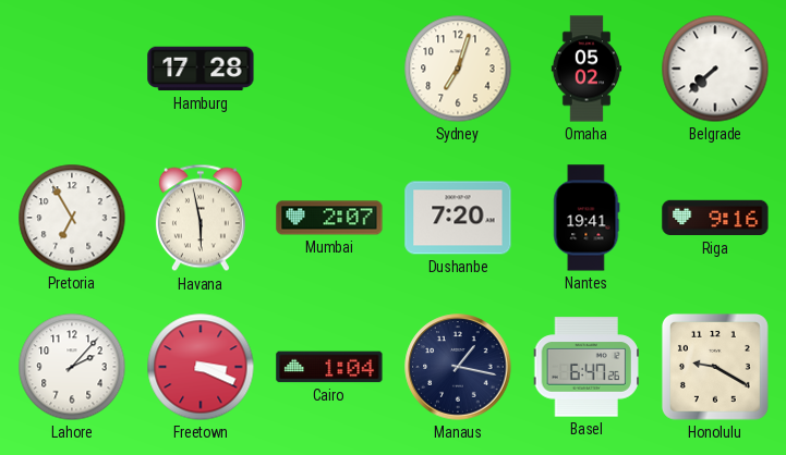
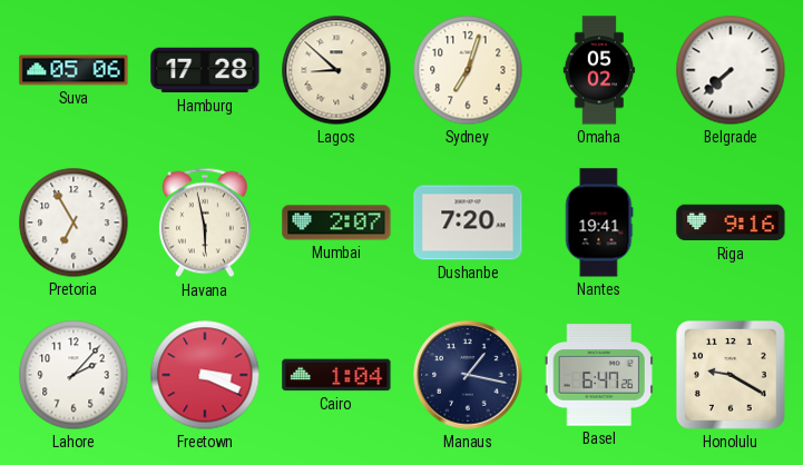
Suva: none -> 05:06 (74, 70)
Lagos: none -> 8:52 (336, 70)
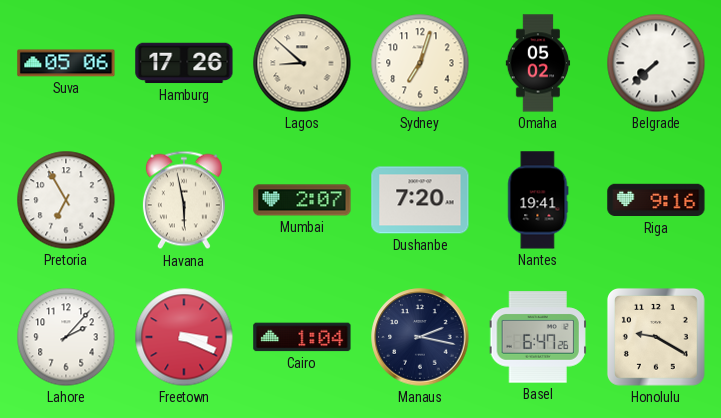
Hamburg: 17:28 -> 17:26 (184, 63)
Manaus: 1:17 -> 2:17 (420, 337)
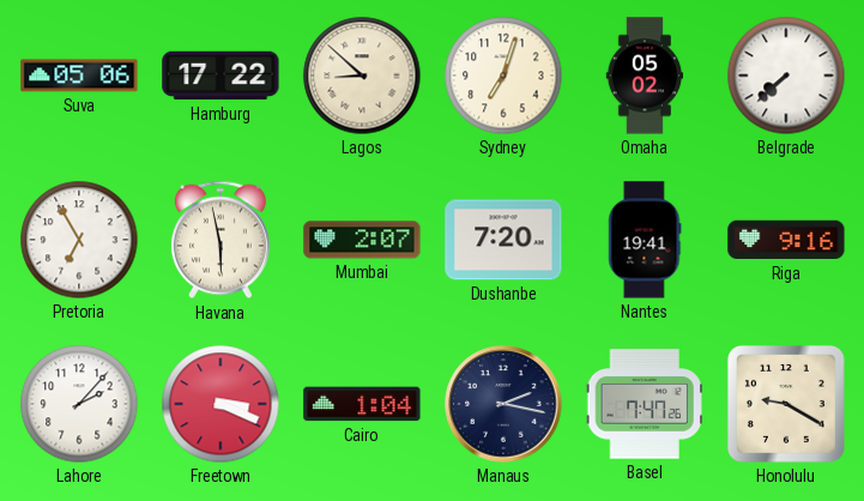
Hamburg: 17:26 -> 17:22 (220, 76)
Basel: 6:47 -> 7:47 (645, 404)
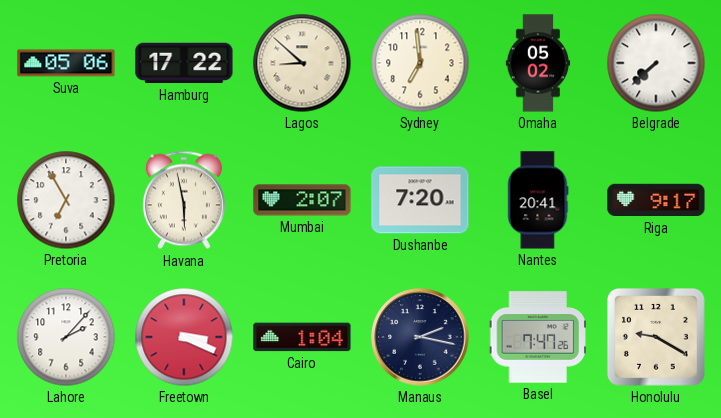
Sydney: 7:03 -> 6:59 (420, 63)
Nantes: 19:41 -> 20:41 (538, 200)
Riga: 9:16 -> 9:17 (656, 200)
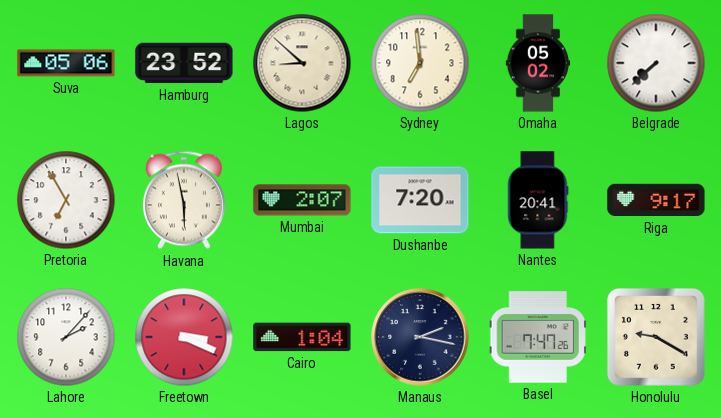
Hamburg: 17:22 -> 23:52 (184, 63)
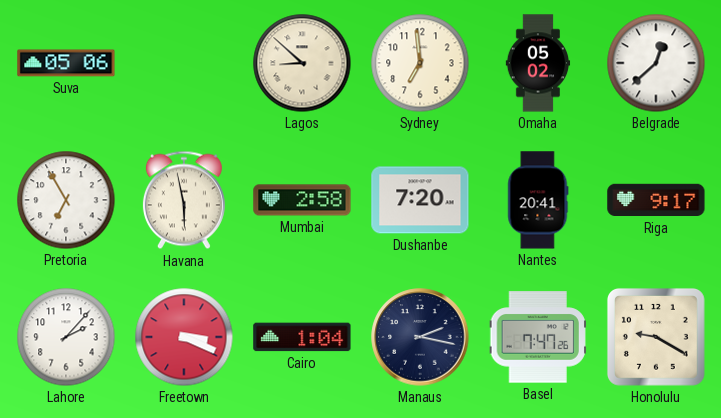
Hamburg: 23:52 -> none (184, 63)
Belgrade: 7:38 -> 12:38 (656, 63)
Mumbai: 2:07 -> 2:58 (302, 200)
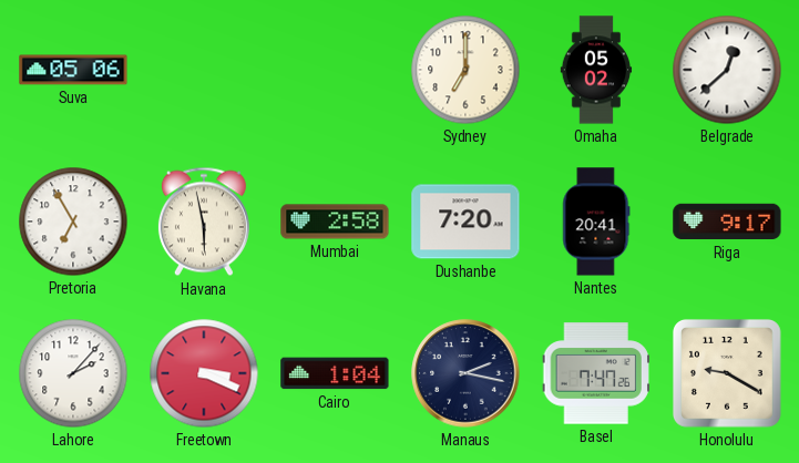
Lagos: 8:52 -> none (302, 63)
Sydney: 6:59 -> 7:00 (465, 70)
